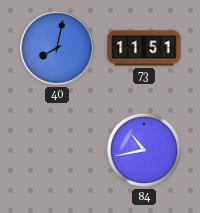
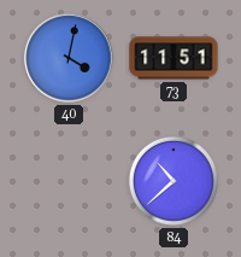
40: 8:02 -> 4:02 (69, 58)
84: 10:43 -> 10:38 (174, 181)
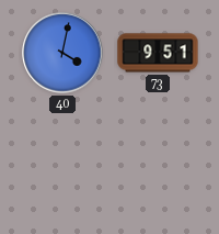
73: 11:51 -> 9:51 (158, 53)
84: 10:38 -> none (174, 181)
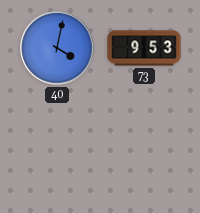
73: 9:51 -> 9:53 (144, 48)
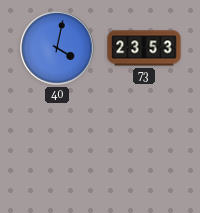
73: 9:53 -> 23:53 (144, 48)
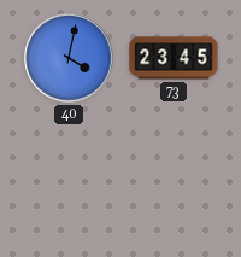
73: 23:53 -> 23:45 (174, 58)
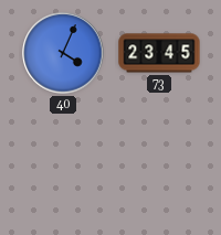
40: 4:02 -> 4:04 (63, 53)
